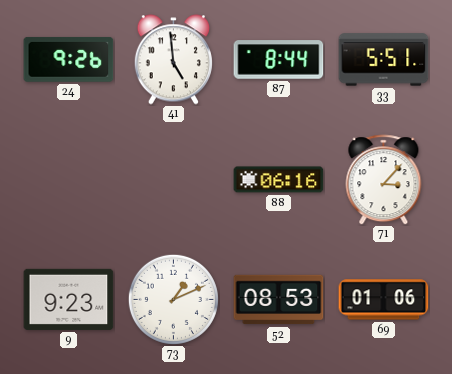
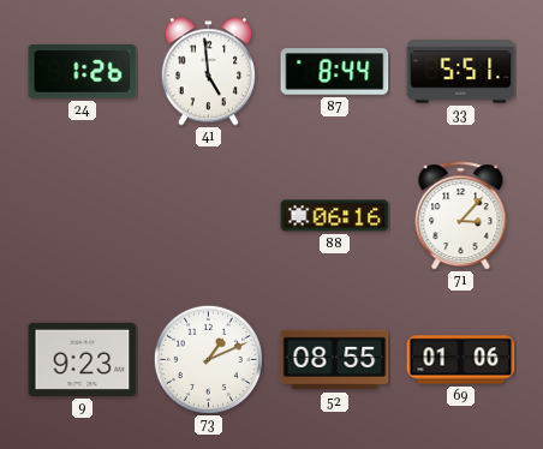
24: 9:26 -> 1:26 (83, 71)
52: 08:53 -> 08:55 (335, 360)
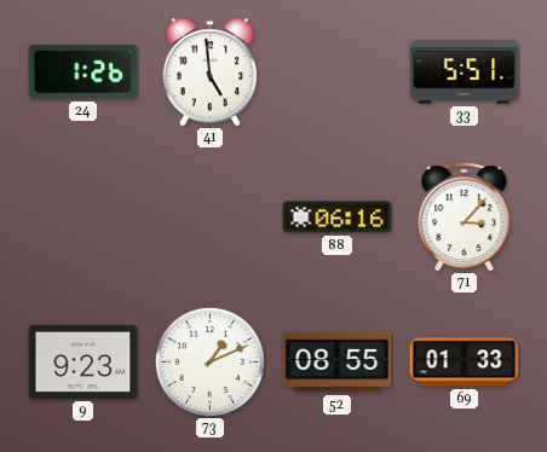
87: 8:44 -> none (335, 72)
69: 01:06 -> 01:33 (465, 363)
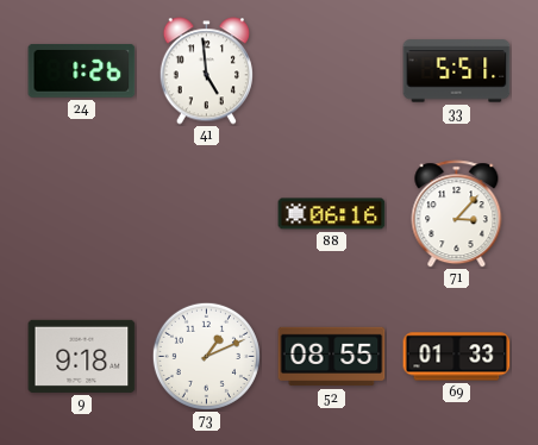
9: 9:23 -> 9:18 (82, 356)
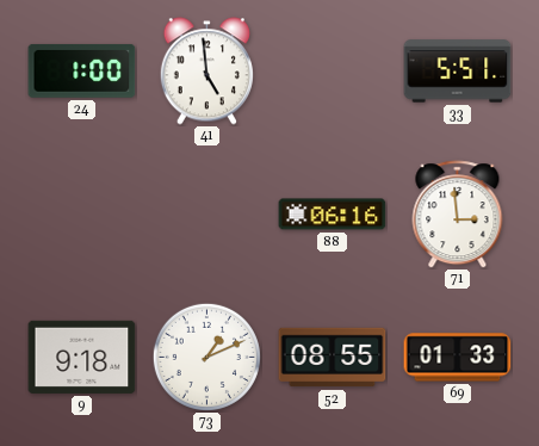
24: 1:26 -> 1:00 (82, 70)
71: 3:07 -> 2:59 (458, 215)
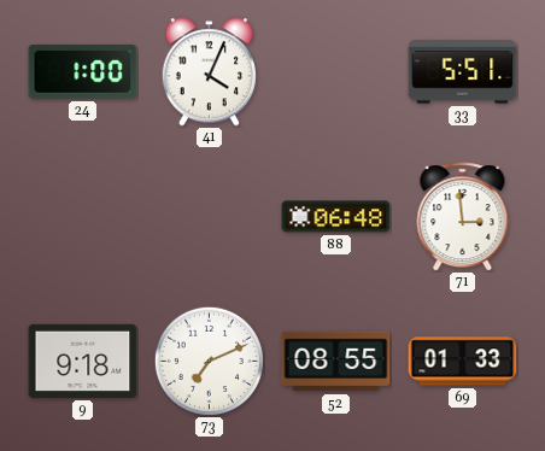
41: 4:59 -> 4:04 (209, 72)
88: 06:16 -> 06:48 (336, 217)
73: 1:11 -> 7:11 (209, 361)
